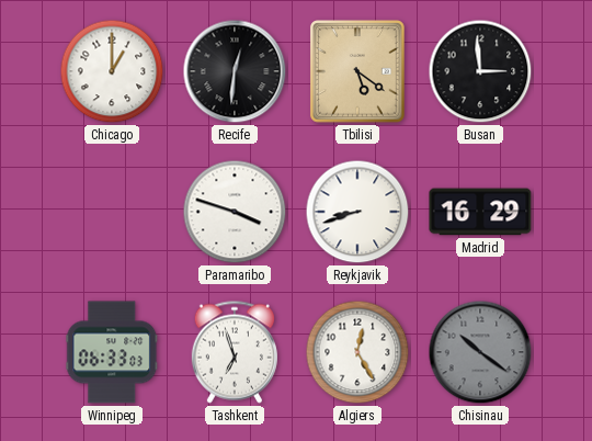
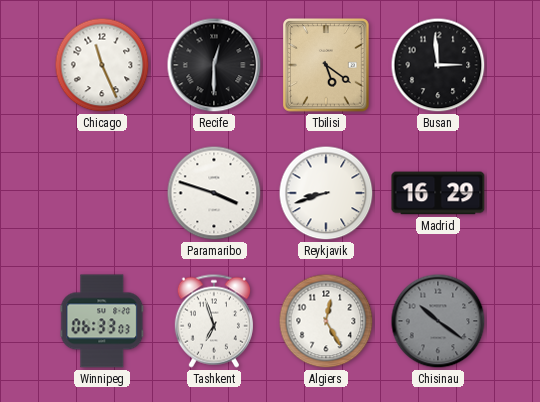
Chicago: 1:00 -> 11:26 (102, 65)
Recife: 12:31 -> 12:30 (214, 65)
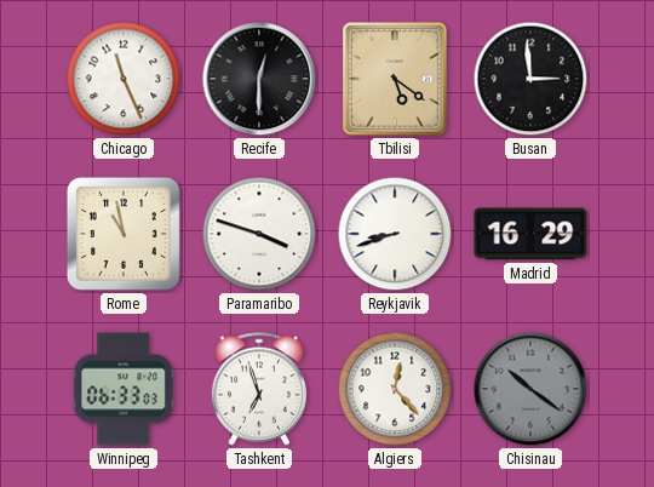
Rome: none -> 10:58 (124, 234)
Algiers: 12:25 -> 12:23 (395, 389)
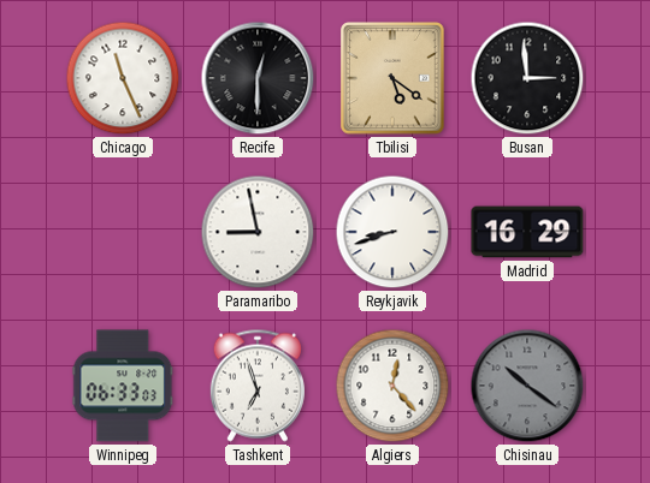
Rome: 10:58 -> none (124, 234)
Paramaribo: 3:48 -> 8:58 (258, 232)
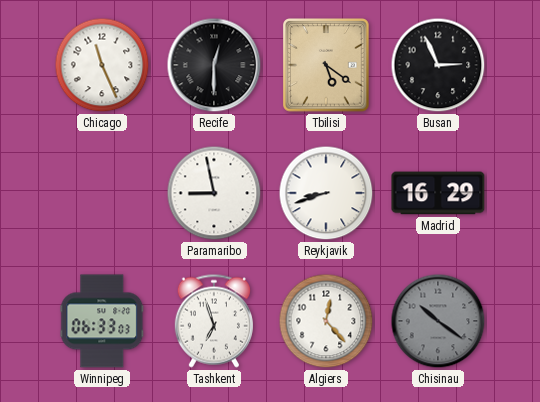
Busan: 2:59 -> 2:56 (438, 65)
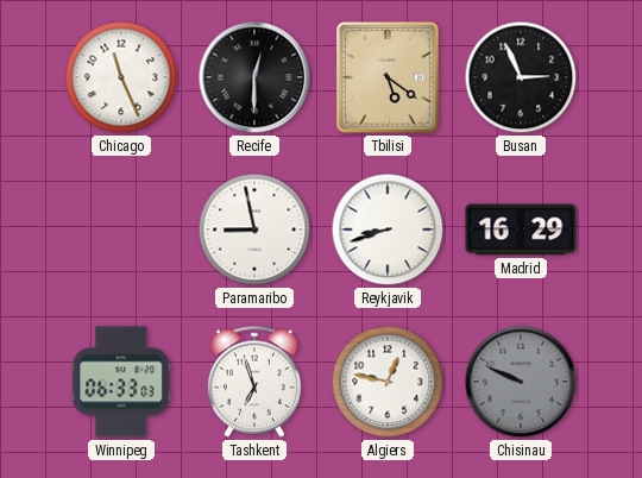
Algiers: 12:23 -> 12:47 (388, 382)
Chisinau: 10:21 -> 9:49 (521, 382)
